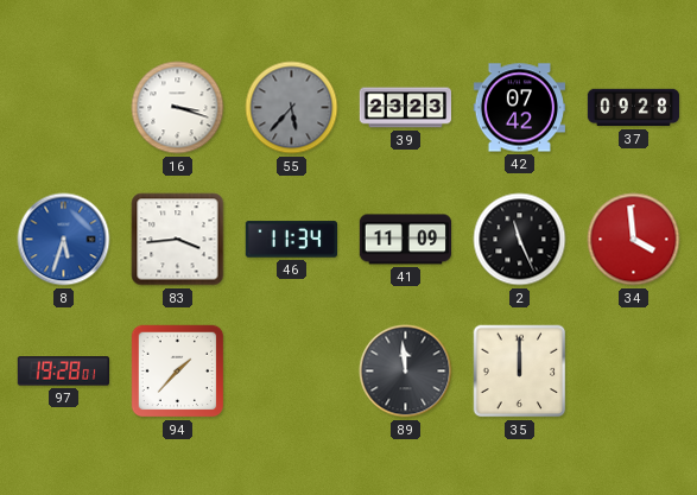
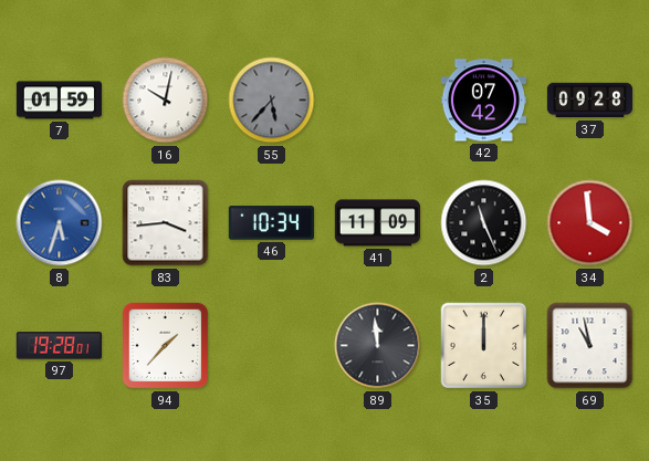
7: none -> 01:59 (60, 101)
16: 3:18 -> 10:02 (166, 101)
39: 23:23 -> none (406, 108)
46: 11:34 -> 10:34 (271, 223)
69: none -> 10:58 (590, 346)
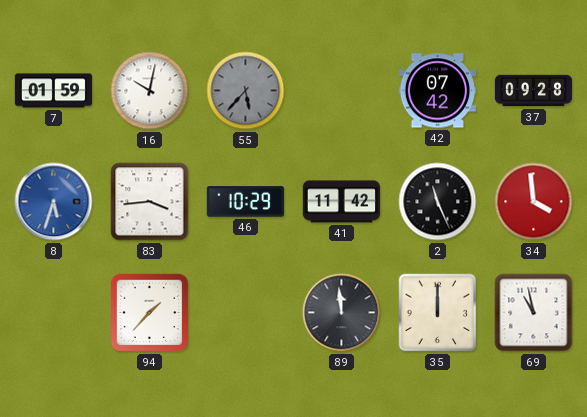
46: 10:34 -> 10:29 (245, 202)
41: 11:09 -> 11:42 (341, 202)
97: 19:28 -> none (59, 346)
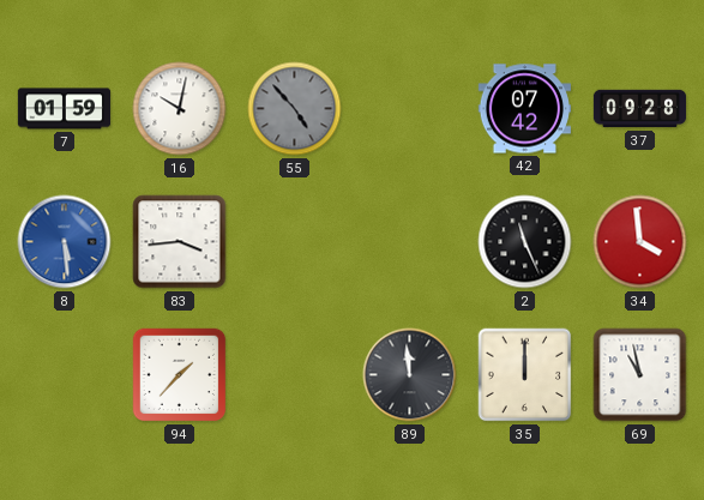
55: 5:37 -> 4:53 (295, 109)
8: 5:33 -> 5:29 (65, 242)
46: 10:29 -> none (245, 202)
41: 11:42 -> none (341, 202)
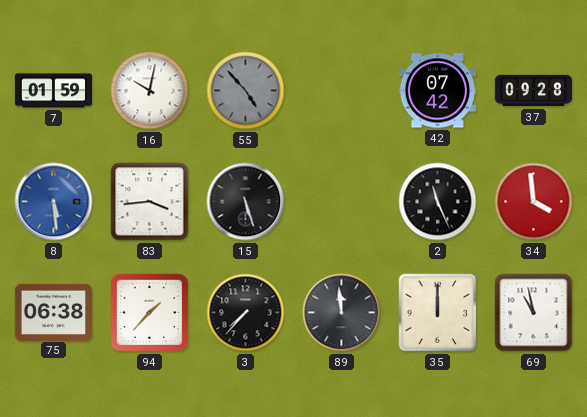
15: none -> 5:27 (246, 202)
75: none -> 06:38 (53, 312)
3: none -> 7:37 (246, 313)
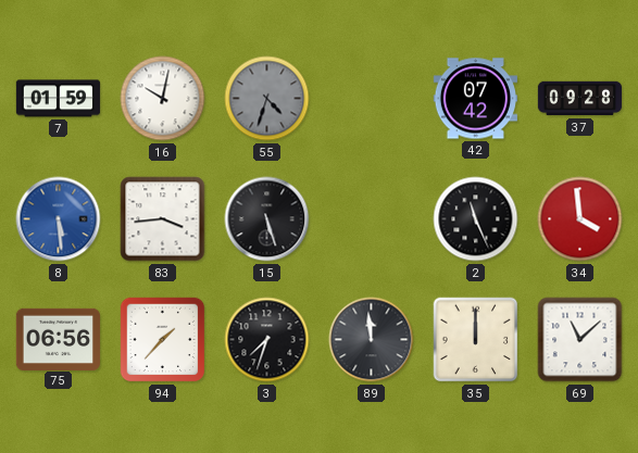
55: 4:53 -> 4:33 (267, 99)
75: 06:38 -> 06:56 (58, 339)
3: 7:37 -> 7:33 (267, 340)
69: 10:58 -> 11:08 (580, 340)
